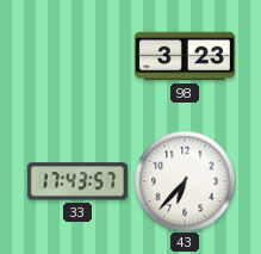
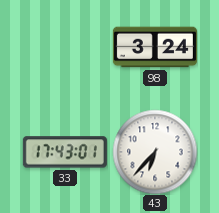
98: 3:23 -> 3:24 (155, 47)
33: 17:43:57 -> 17:43:01 (65, 152)
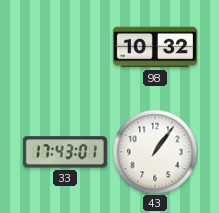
98: 3:24 -> 10:32 (155, 47)
43: 6:37 -> 1:06 (155, 152)
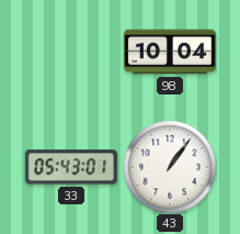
98: 10:32 -> 10:04 (170, 52)
33: 17:43 -> 05:43 (71, 167)
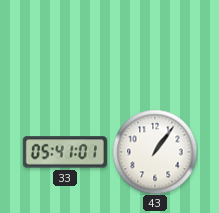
98: 10:04 -> none (170, 52)
33: 05:43 -> 05:41 (65, 152)
